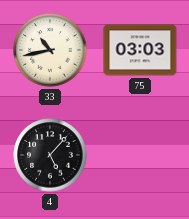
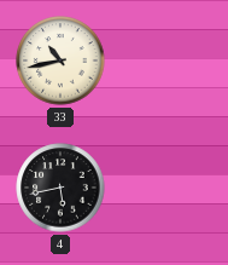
75: 03:03 -> none (140, 50)
4: 5:07 -> 5:43 (60, 188)
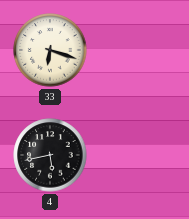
33: 10:43 -> 6:18 (50, 50)
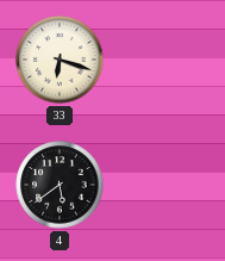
4: 5:43 -> 5:39 (60, 185)
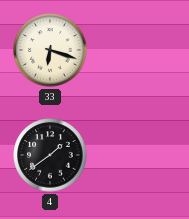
4: 5:39 -> 1:39 (50, 155)
